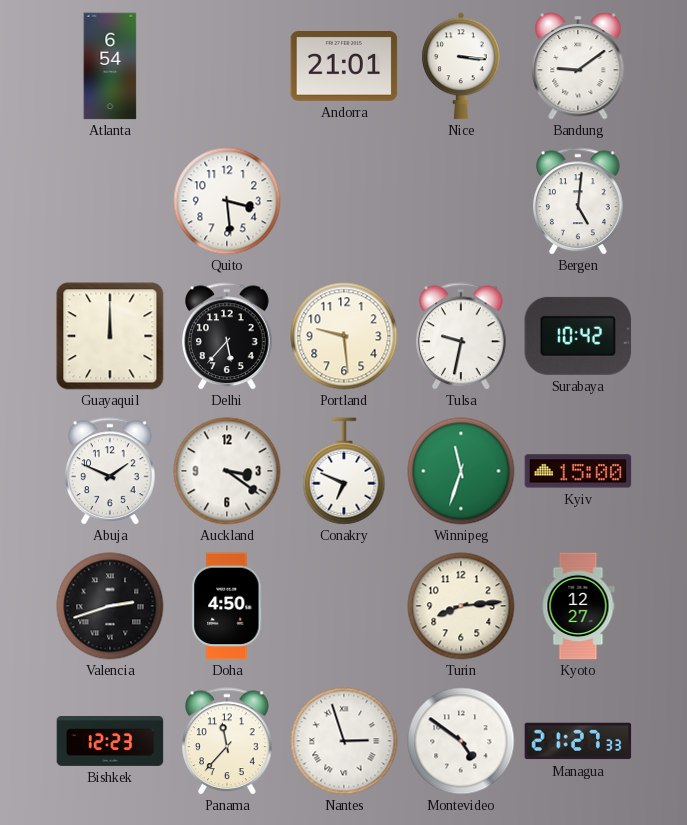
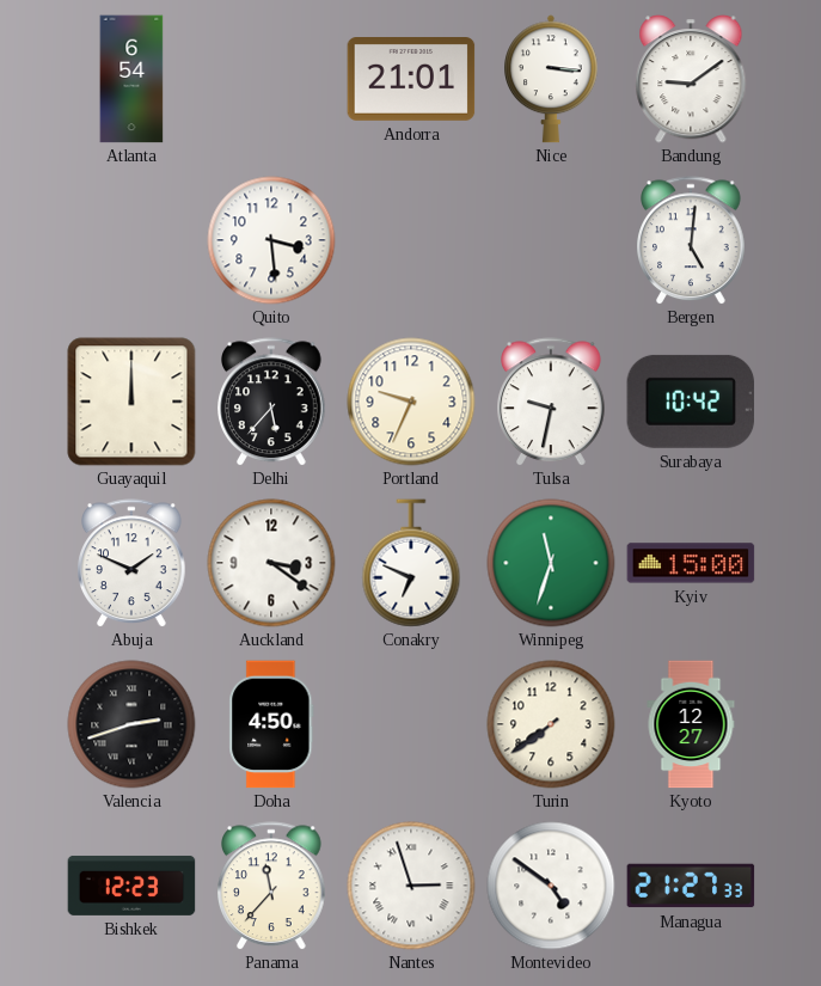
Portland: 9:29 -> 9:34 (411, 402)
Turin: 8:14 -> 7:39 (551, 724)
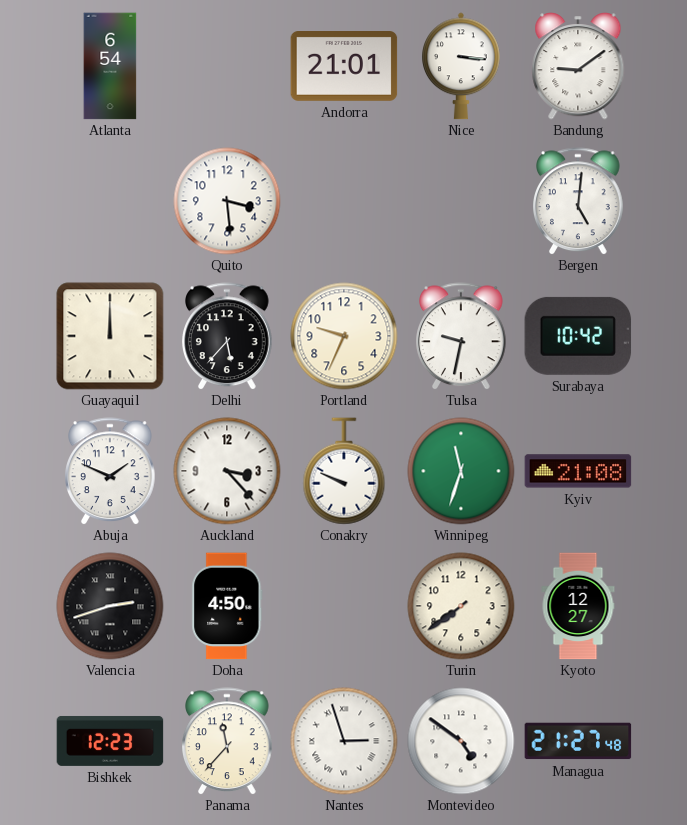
Auckland: 3:21 -> 3:23 (227, 471)
Conakry: 6:49 -> 9:49 (344, 471)
Kyiv: 15:00 -> 21:08 (578, 471)
Managua: 21:27:33 -> 21:27:48 (578, 741)
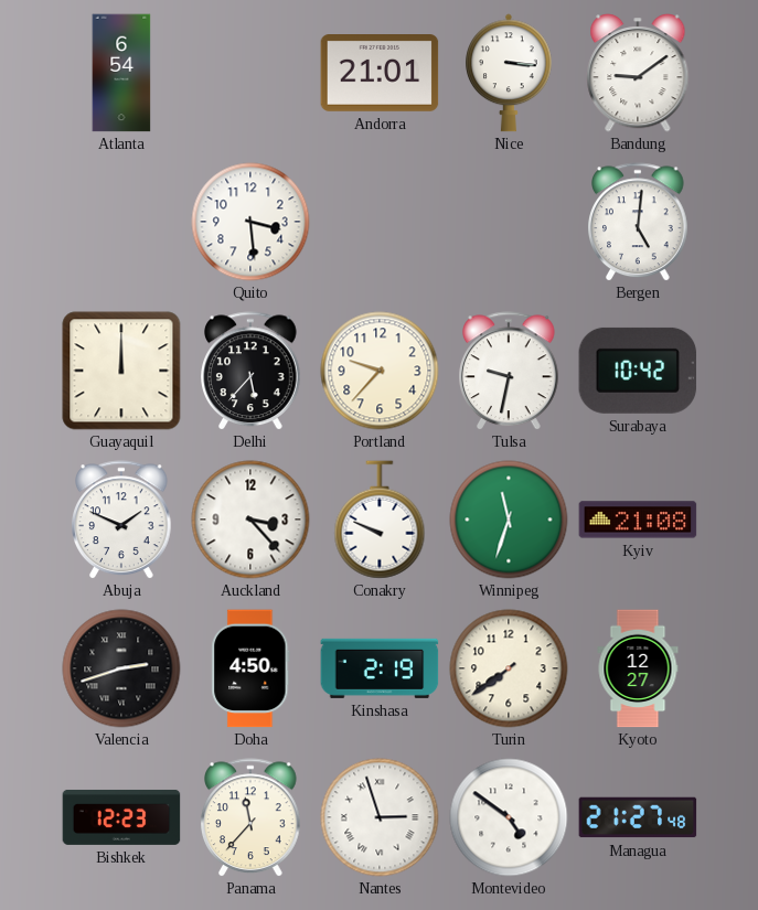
Portland: 9:34 -> 9:37 (380, 371)
Kinshasa: none -> 2:19 (380, 668)
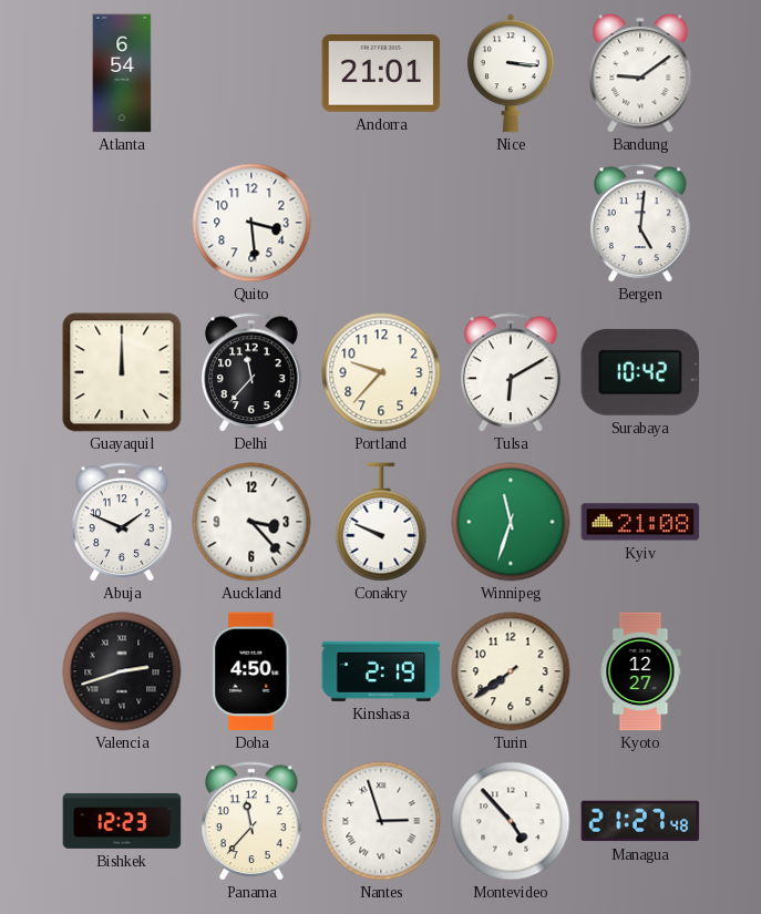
Delhi: 5:37 -> 11:37 (253, 372)
Tulsa: 9:32 -> 6:10 (512, 372)
Montevideo: 4:51 -> 4:53 (511, 821)
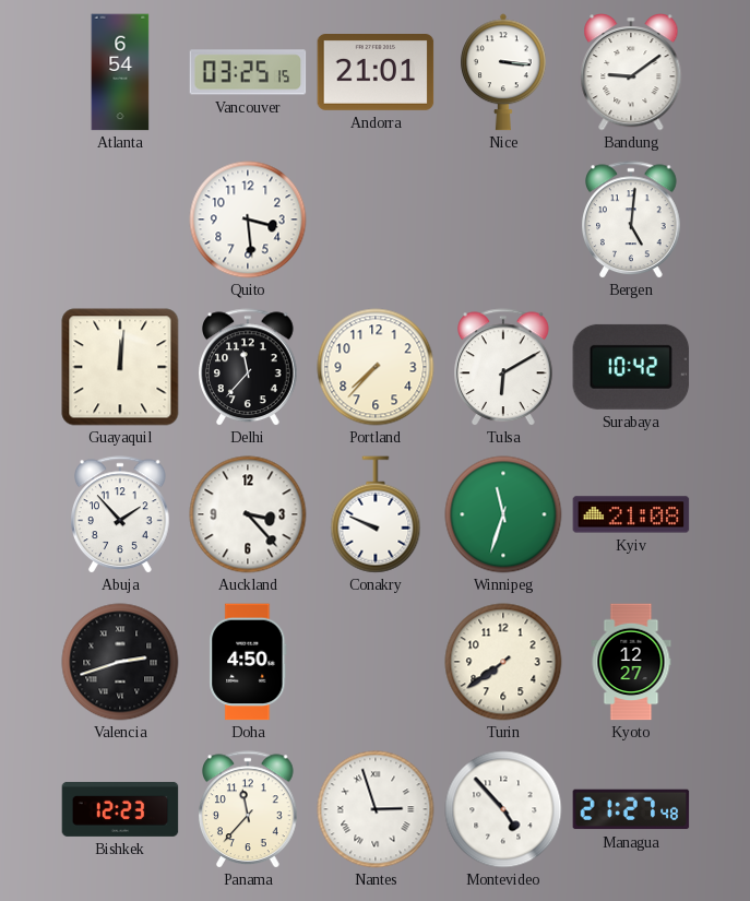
Vancouver: none -> 03:25 (248, 72)
Guayaquil: 12:00 -> 12:01 (120, 367)
Portland: 9:37 -> 7:37 (376, 367)
Abuja: 1:49 -> 1:53 (121, 514)
Kinshasa: 2:19 -> none (381, 671)
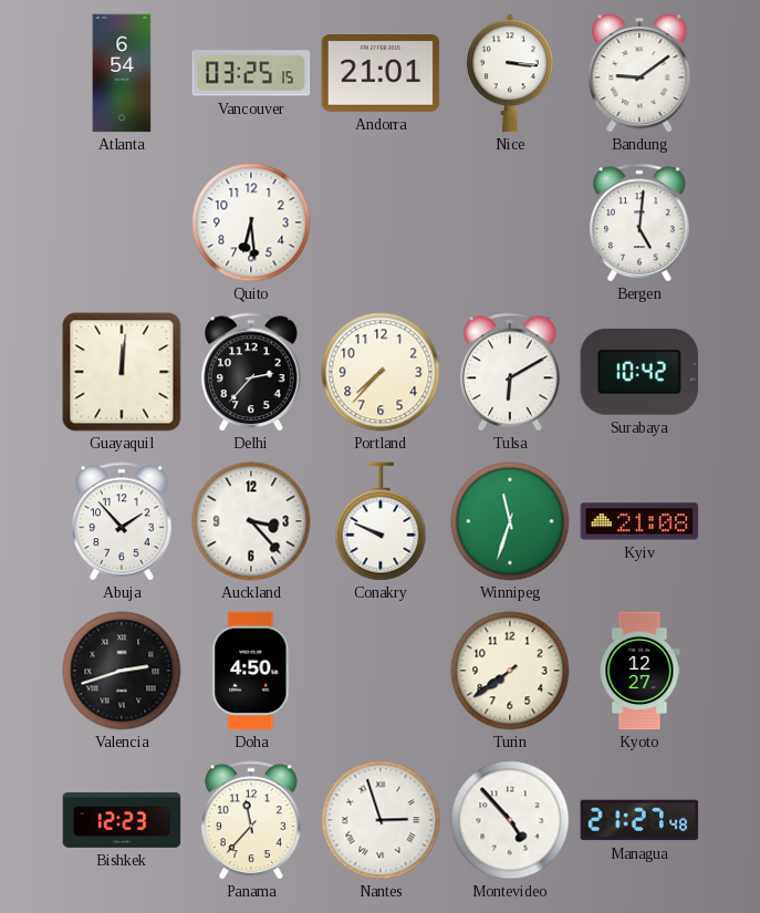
Quito: 3:29 -> 6:29 (251, 222)
Delhi: 11:37 -> 2:37 (252, 372)
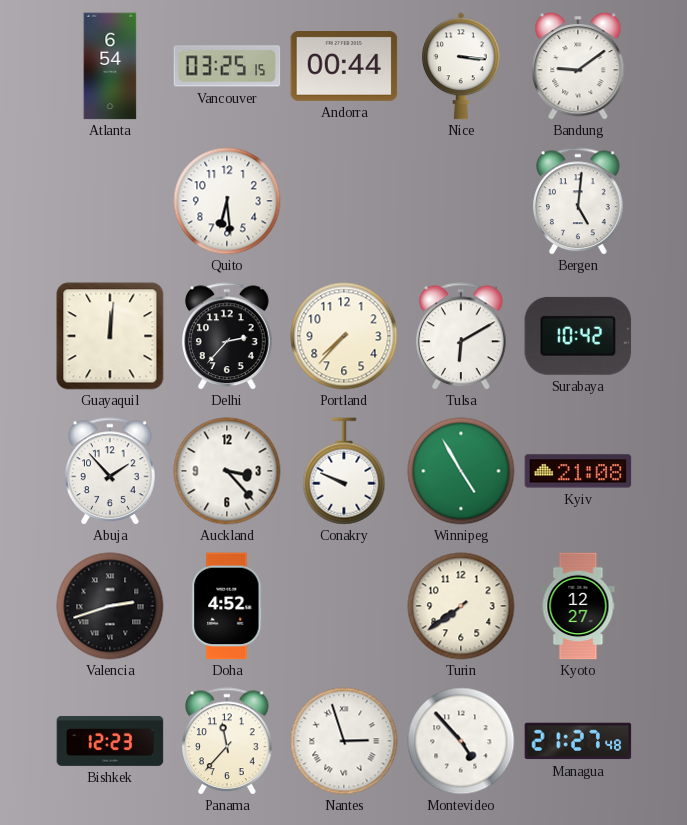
Andorra: 21:01 -> 00:44 (344, 67)
Winnipeg: 11:33 -> 4:55 (461, 471)
Doha: 4:50 -> 4:52 (227, 606)
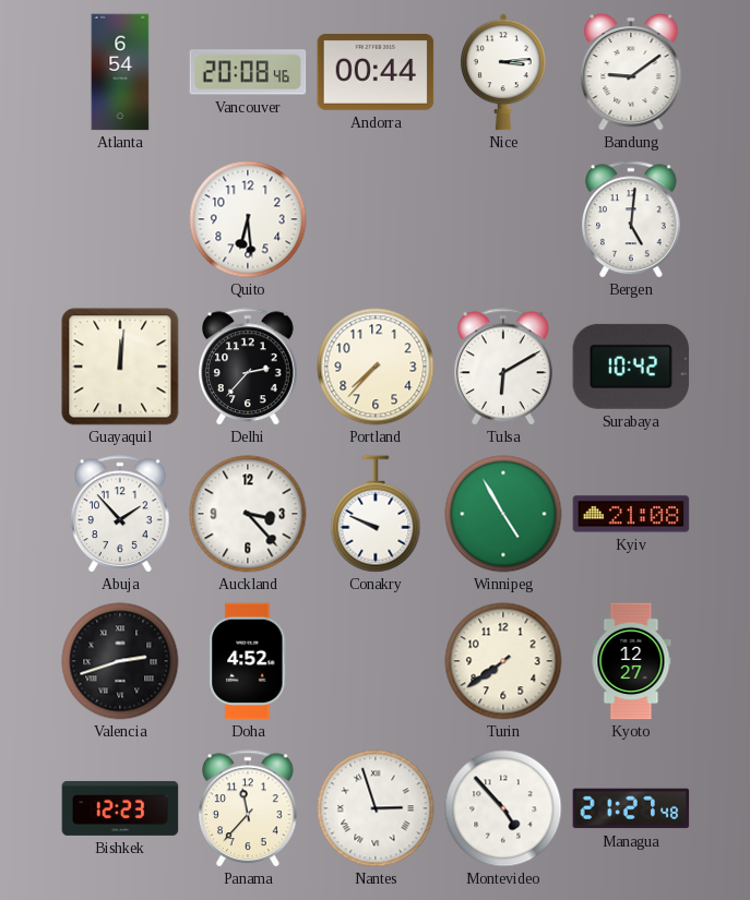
Vancouver: 03:25 -> 20:08 (248, 72)
Nice: 3:16 -> 3:14 (504, 72)
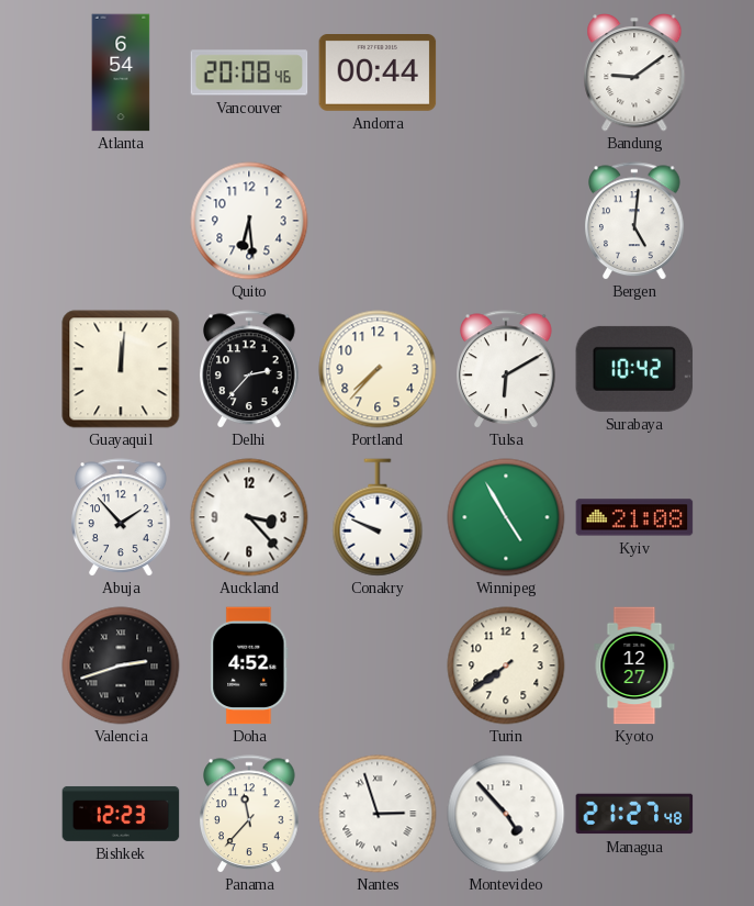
Nice: 3:14 -> none (504, 72)
